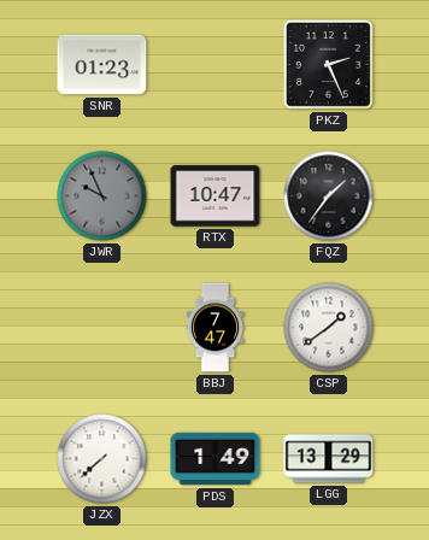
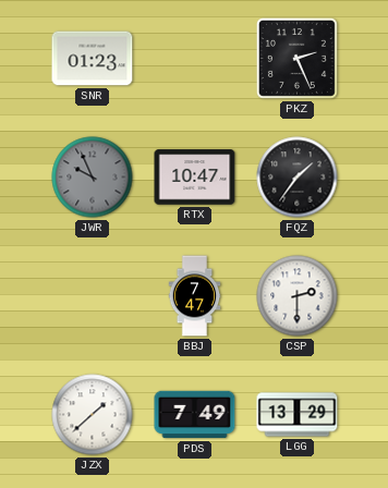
CSP: 1:39 -> 2:30 (298, 296)
JZX: 7:38 -> 1:38 (93, 415)
PDS: 1:49 -> 7:49 (195, 415)
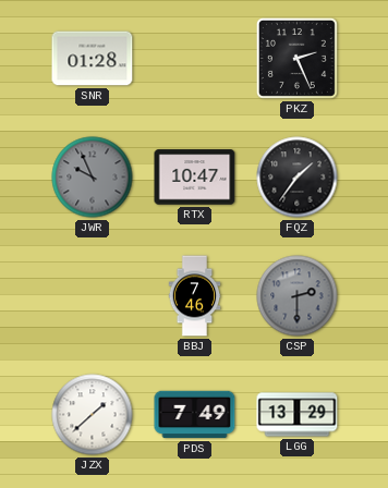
SNR: 01:23 -> 01:28 (93, 59)
BBJ: 7:47 -> 7:46 (195, 296)
CSP dial: white -> grey (298, 296)
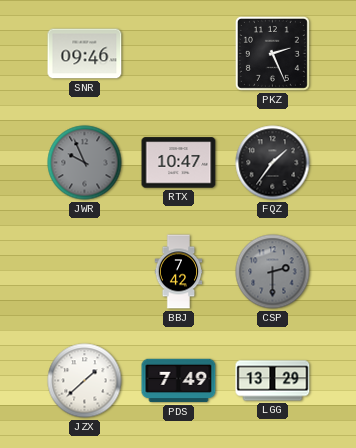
SNR: 01:28 -> 09:46 (85, 54)
BBJ: 7:46 -> 7:42 (179, 272)
